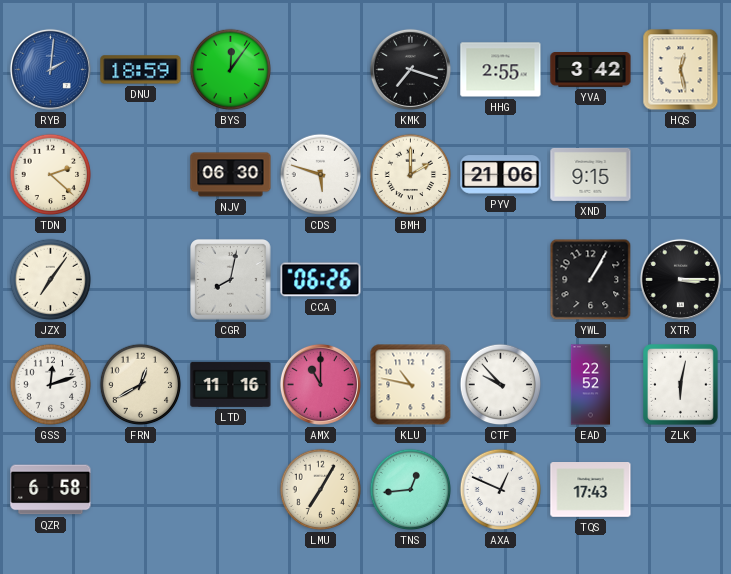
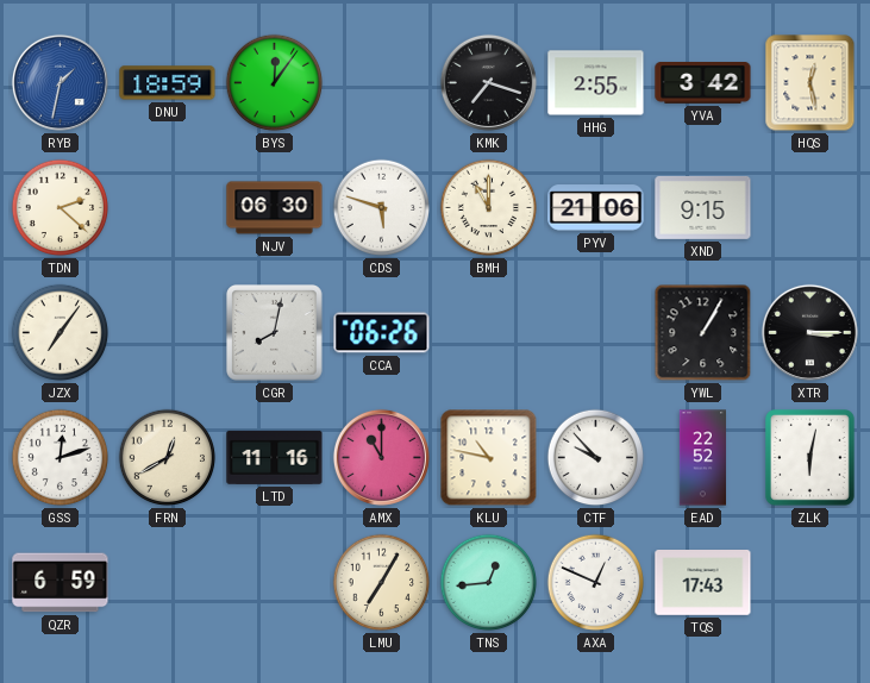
RYB: 2:01 -> 1:32 (60, 82)
BMH: 2:00 -> 11:00 (489, 208)
QZR: 6:58 -> 6:59 (61, 583)
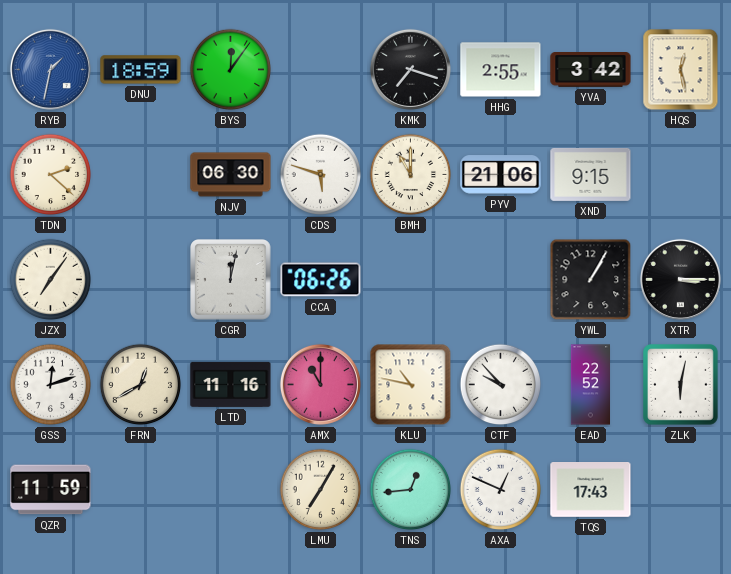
CGR: 8:02 -> 12:02 (231, 280)
QZR: 6:59 -> 11:59 (51, 490)
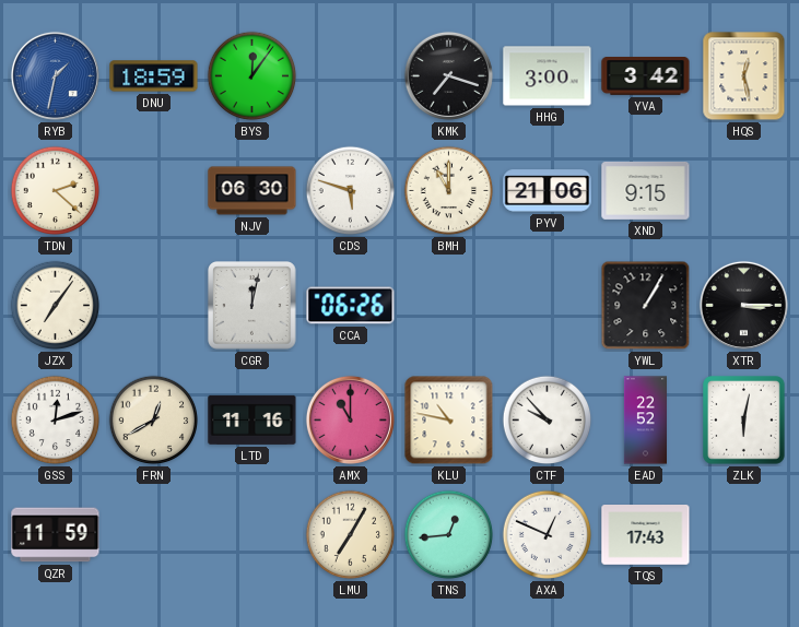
HHG: 2:55 -> 3:00 (548, 76)
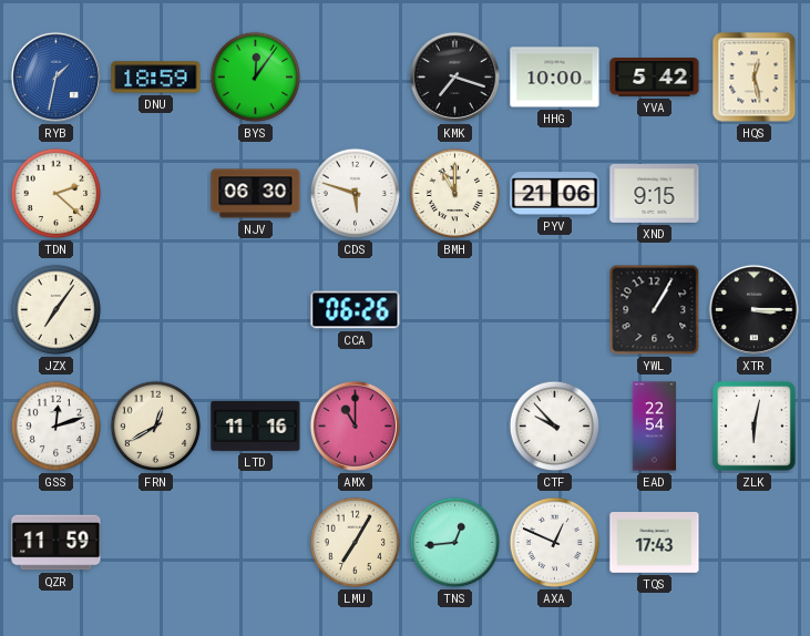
HHG: 3:00 -> 10:00 (555, 78)
YVA: 3:42 -> 5:42 (655, 78)
CGR: 12:02 -> none (252, 306)
KLU: 10:47 -> none (449, 421)
EAD: 22:52 -> 22:54 (654, 427)
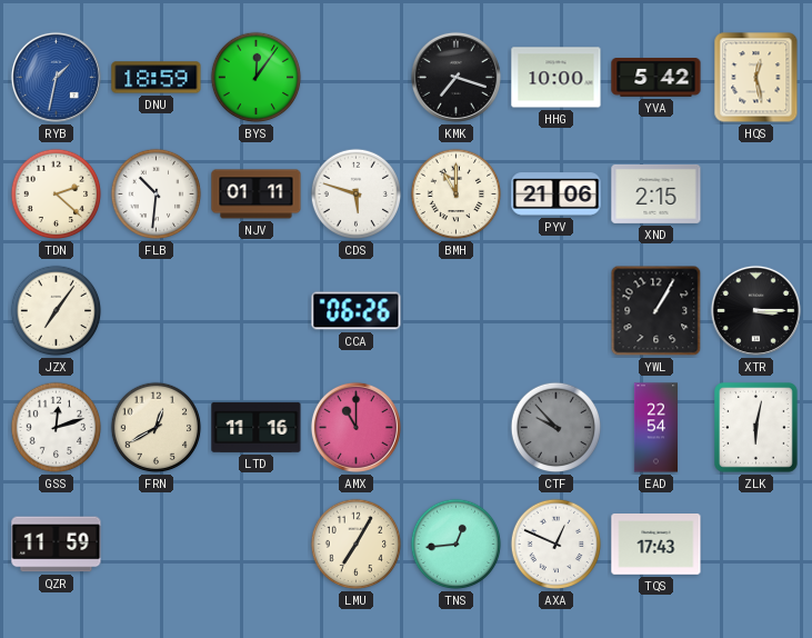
FLB: none -> 10:31 (157, 195)
NJV: 06:30 -> 01:11 (257, 195)
XND: 9:15 -> 2:15 (656, 193)
CTF dial: white -> grey (557, 428)
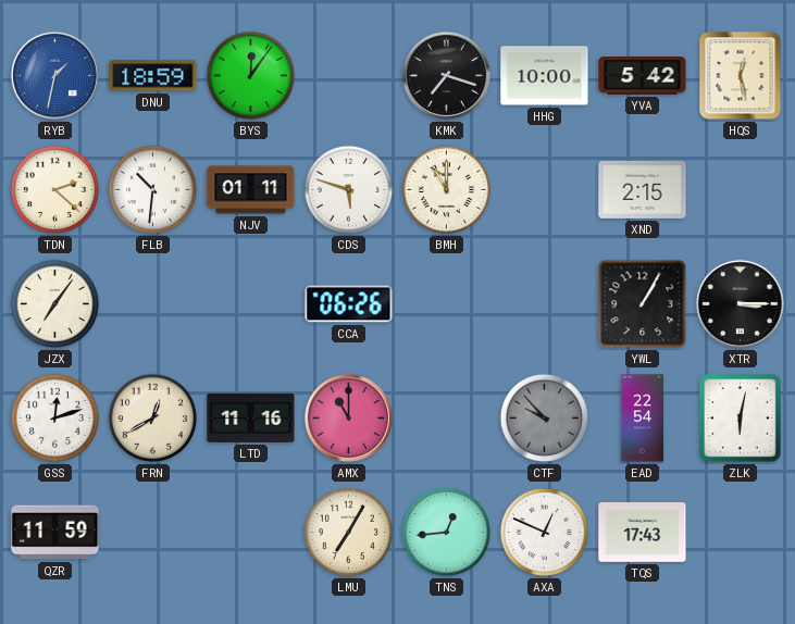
PYV: 21:06 -> none (557, 195)
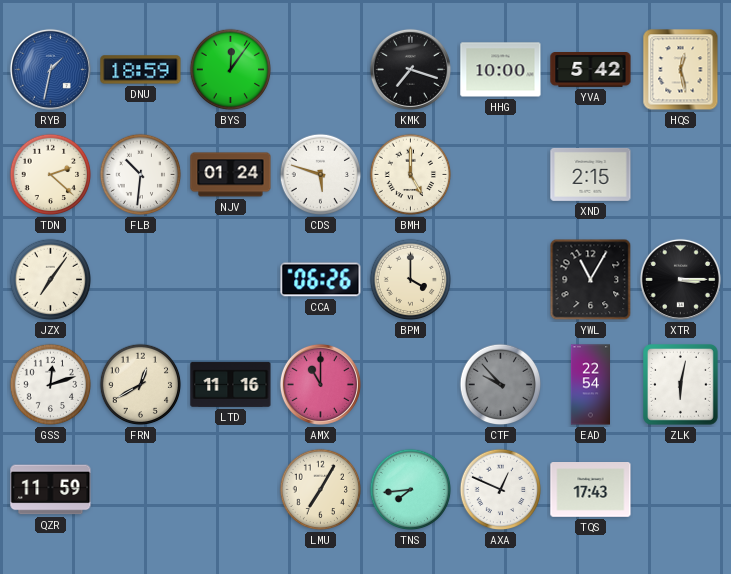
NJV: 01:11 -> 01:24 (231, 175)
BMH: 11:00 -> 5:00 (411, 175)
BPM: none -> 4:00 (411, 280)
YWL: 1:05 -> 11:05 (591, 280)
TNS: 12:44 -> 7:44 (411, 490)
